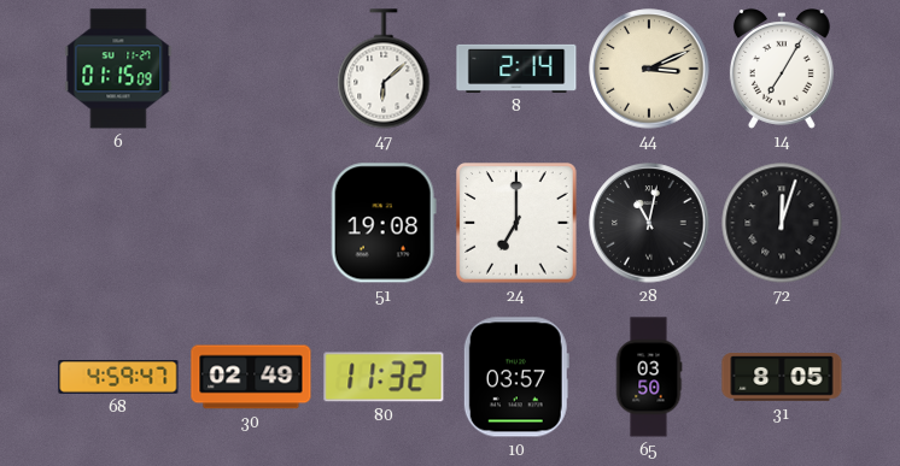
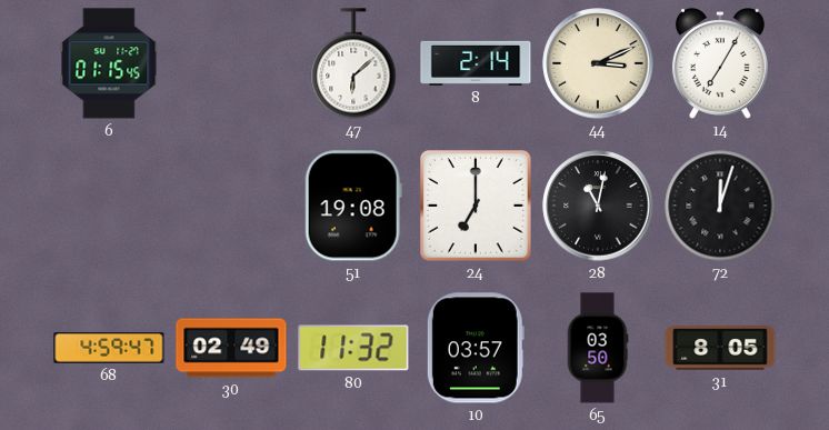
6: 01:15:09 -> 01:15:45 (109, 63)
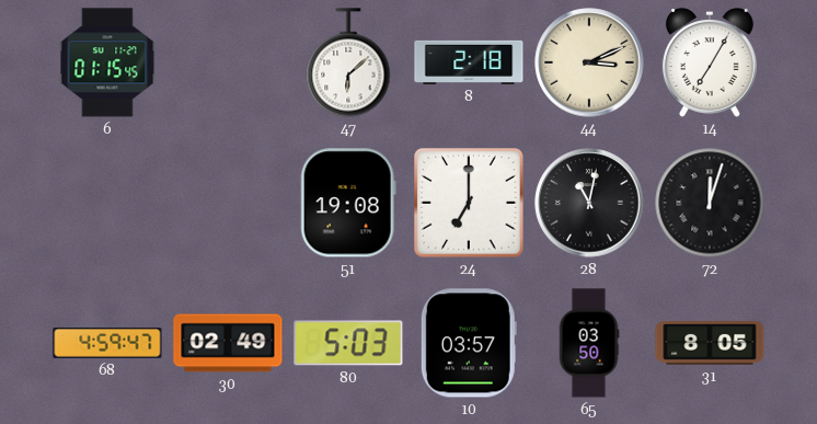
8: 2:14 -> 2:18 (469, 62)
80: 11:32 -> 5:03 (348, 343)
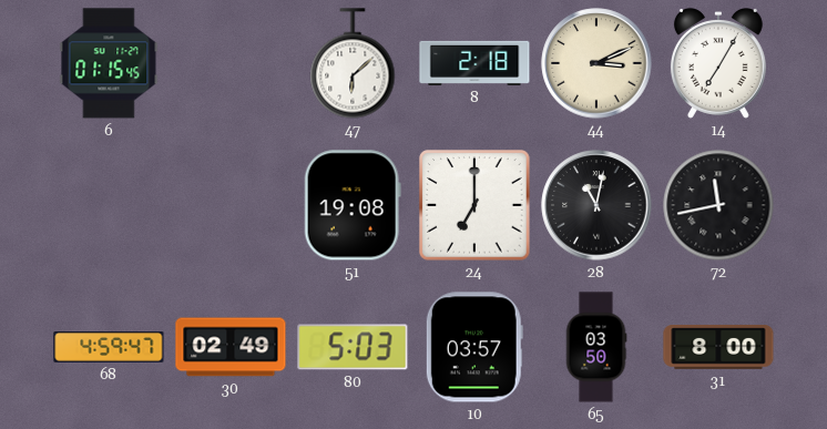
72: 12:03 -> 11:43 (718, 205)
31: 8:05 -> 8:00 (718, 348)
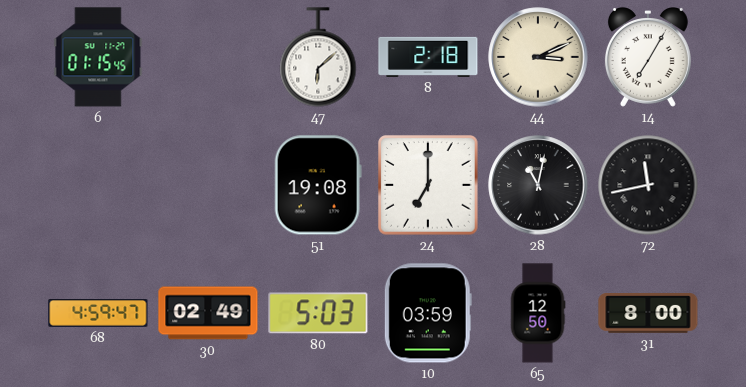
10: 03:57 -> 03:59 (428, 313)
65: 03:50 -> 12:50 (538, 313)
